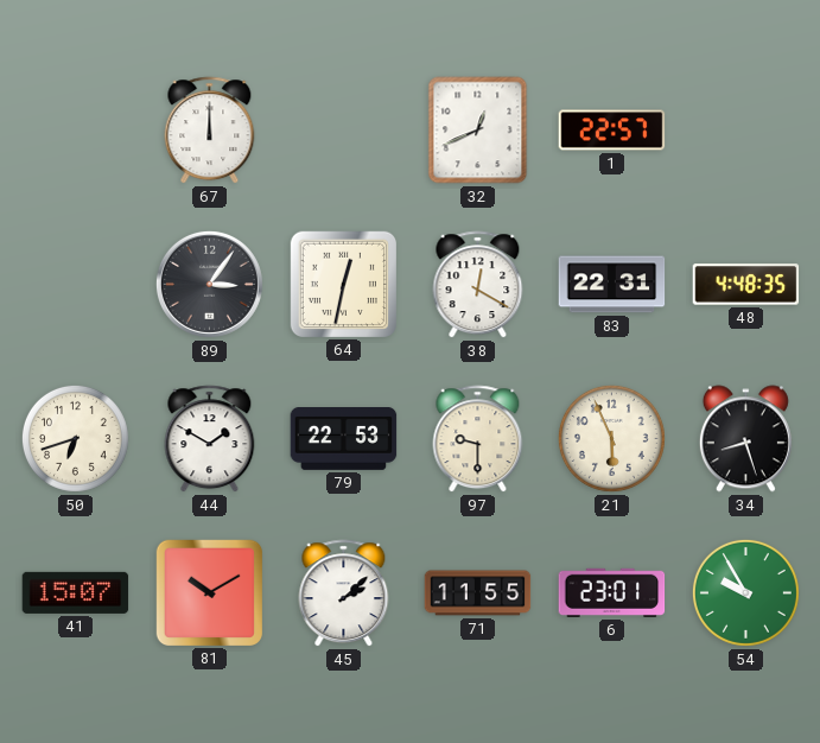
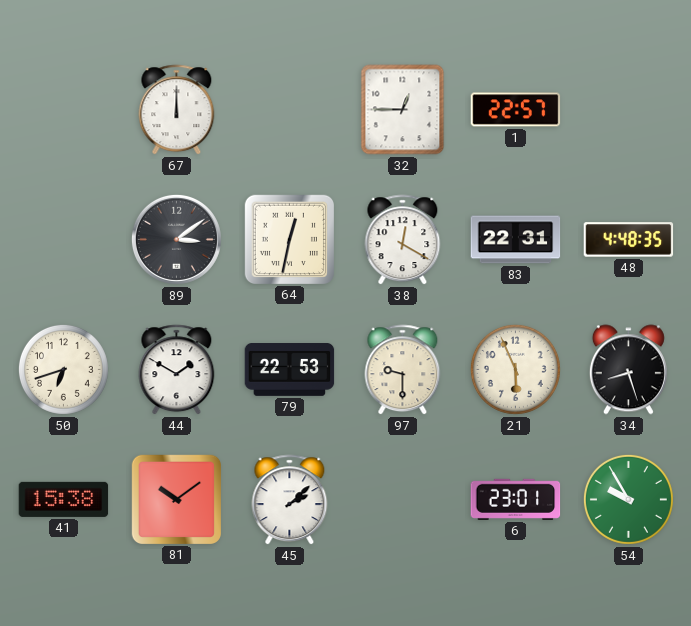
32: 12:41 -> 12:45 (403, 110)
89: 3:06 -> 3:09 (176, 239)
41: 15:07 -> 15:38 (64, 499)
81: 10:10 -> 10:09 (176, 499)
71: 11:55 -> none (478, 593)
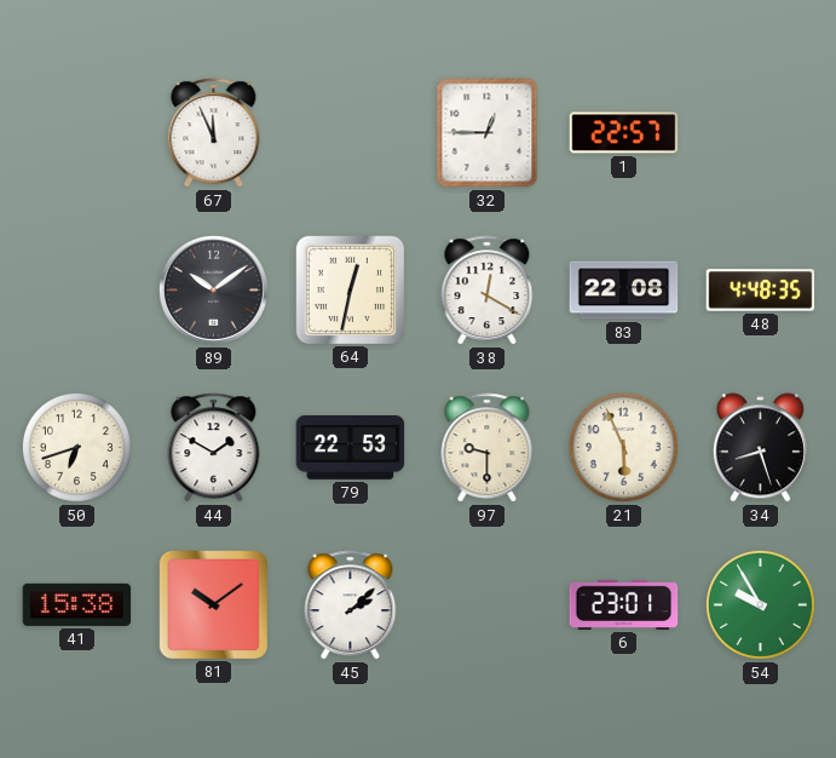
67: 12:00 -> 11:56 (214, 133)
89: 3:09 -> 10:09 (213, 289)
83: 22:31 -> 22:08 (624, 291)
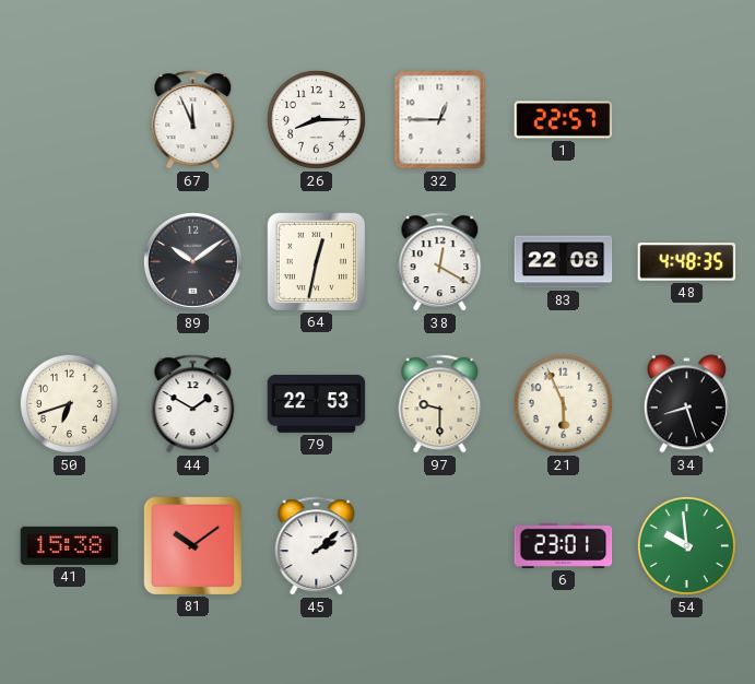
26: none -> 8:15 (316, 119)
54: 9:55 -> 9:59 (686, 545)
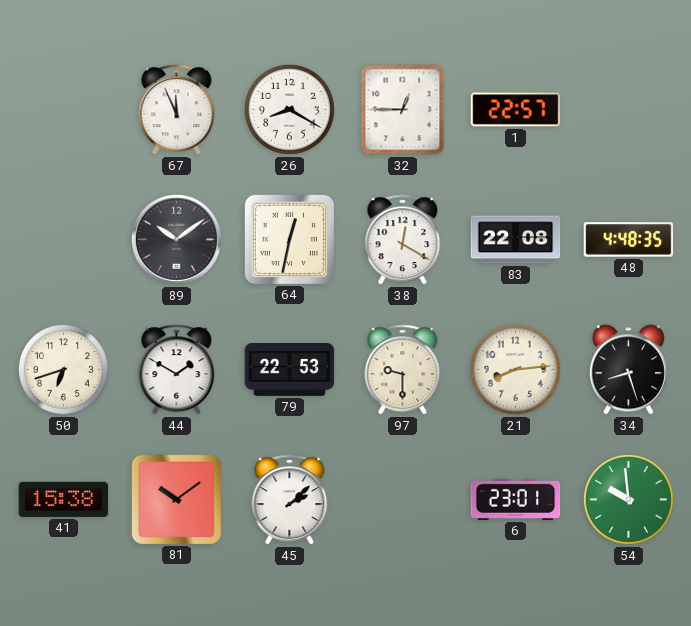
26: 8:15 -> 8:20 (289, 109)
21: 5:56 -> 8:14 (515, 369)
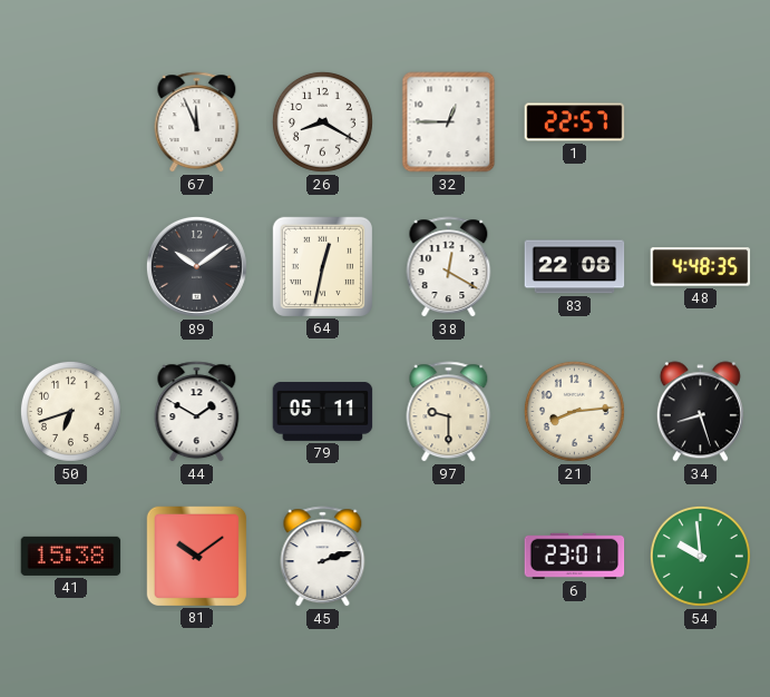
79: 22:53 -> 05:11 (323, 412)
45: 2:08 -> 2:12 (323, 557)
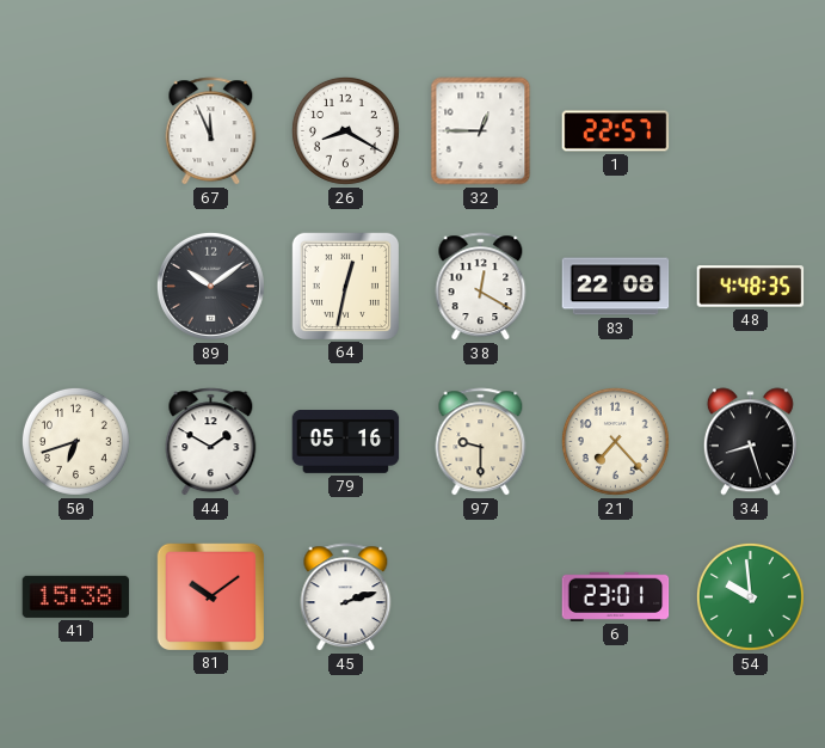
79: 05:11 -> 05:16 (346, 442)
21: 8:14 -> 7:23 (615, 441)
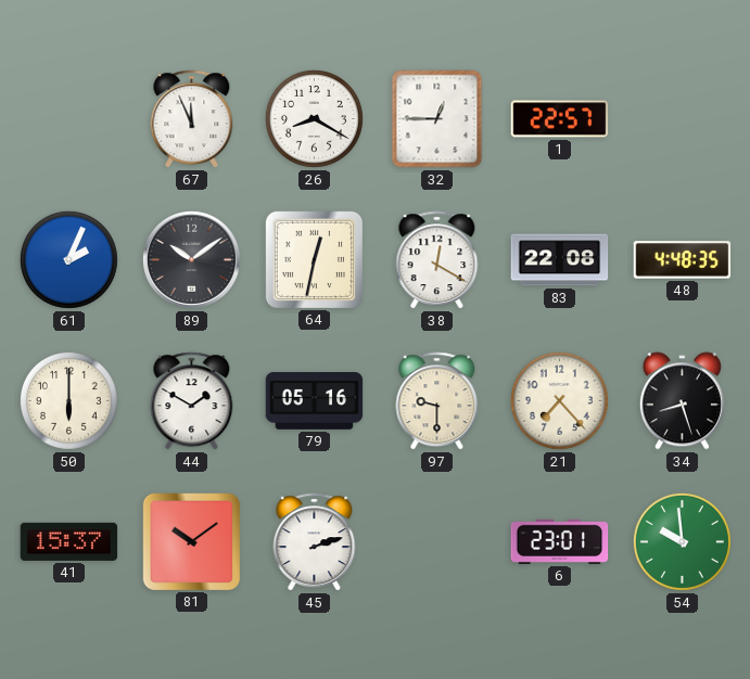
61: none -> 2:04 (68, 259)
50: 6:42 -> 6:00 (68, 400)
41: 15:38 -> 15:37 (69, 541)
